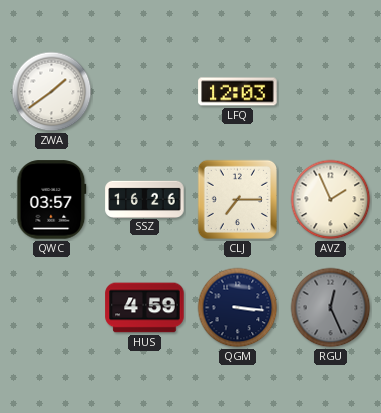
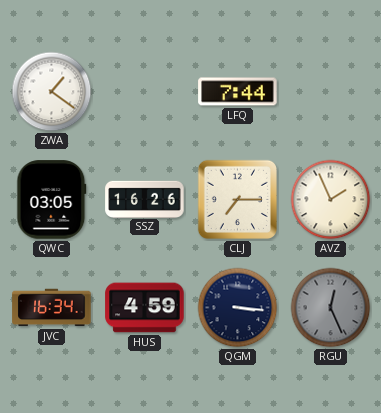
ZWA: 1:39 -> 1:21 (52, 92)
LFQ: 12:03 -> 7:44 (238, 92)
QWC: 03:57 -> 03:05 (52, 200)
JVC: none -> 16:34 (52, 308)
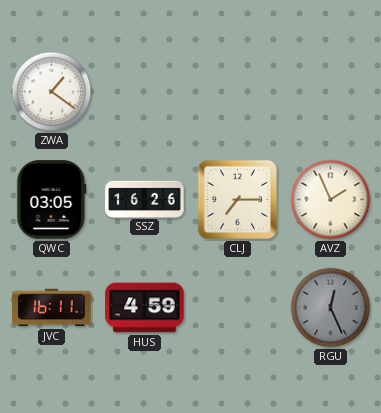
LFQ: 7:44 -> none (238, 92)
JVC: 16:34 -> 16:11 (52, 308)
QGM: 3:16 -> none (238, 308)
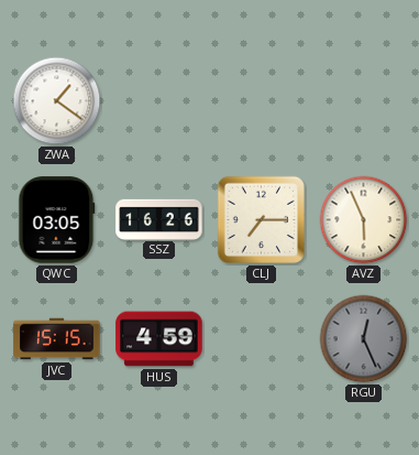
AVZ: 1:56 -> 5:56 (364, 220)
JVC: 16:11 -> 15:15 (57, 339)
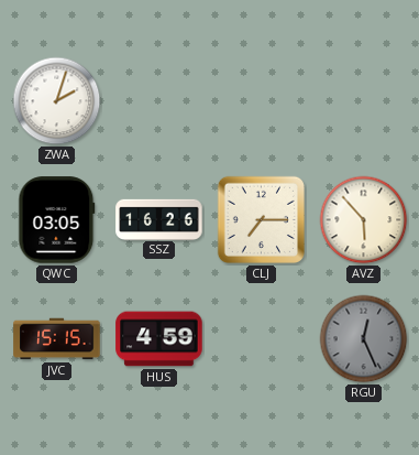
ZWA: 1:21 -> 2:03 (57, 101)
AVZ: 5:56 -> 5:53 (364, 220)
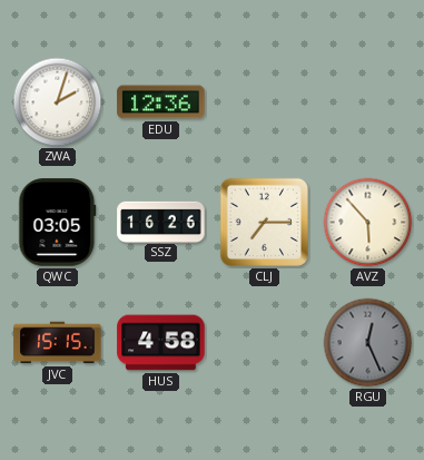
EDU: none -> 12:36 (161, 102)
HUS: 4:59 -> 4:58 (161, 343)
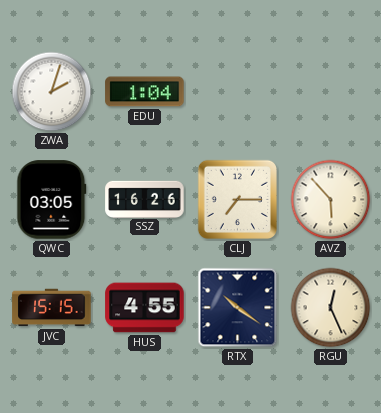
EDU: 12:36 -> 1:04 (145, 92)
HUS: 4:58 -> 4:55 (145, 308)
RTX: none -> 10:21 (238, 308)
RGU dial: grey -> cream (331, 308)
